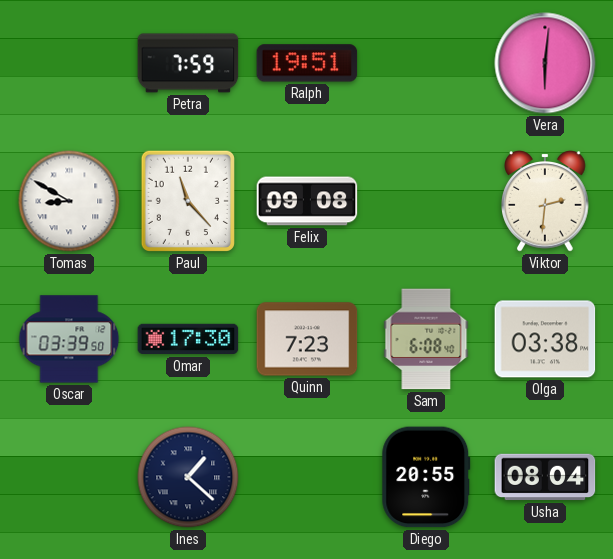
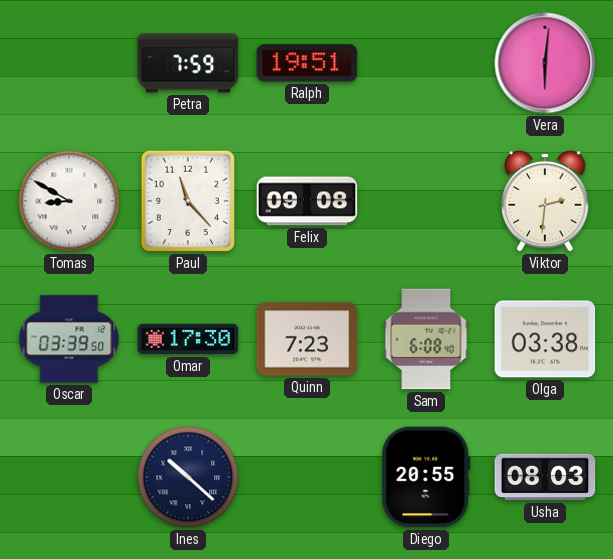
Ines: 1:22 -> 10:22 (188, 477)
Usha: 08:04 -> 08:03 (545, 477)
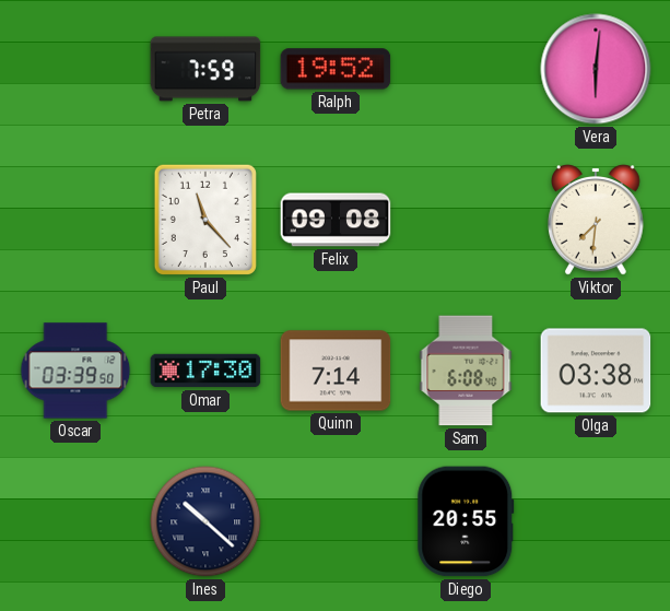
Ralph: 19:51 -> 19:52 (336, 69)
Tomas: 8:50 -> none (69, 201)
Viktor: 2:31 -> 7:31 (596, 220)
Quinn: 7:23 -> 7:14 (336, 371)
Usha: 08:03 -> none (545, 477)
